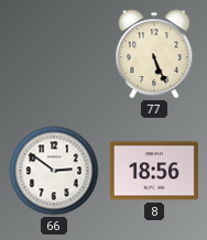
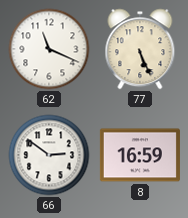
62: none -> 11:19 (49, 49)
8: 18:56 -> 16:59 (140, 155)
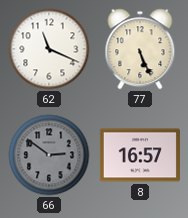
66 dial: white -> grey (49, 155)
8: 16:59 -> 16:57 (140, 155)
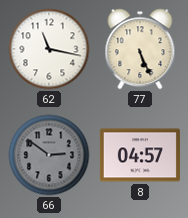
62: 11:19 -> 11:17 (49, 49)
8: 16:57 -> 04:57 (140, 155)
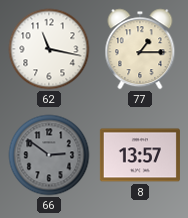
77: 5:26 -> 1:15 (140, 49)
8: 04:57 -> 13:57 (140, 155)
